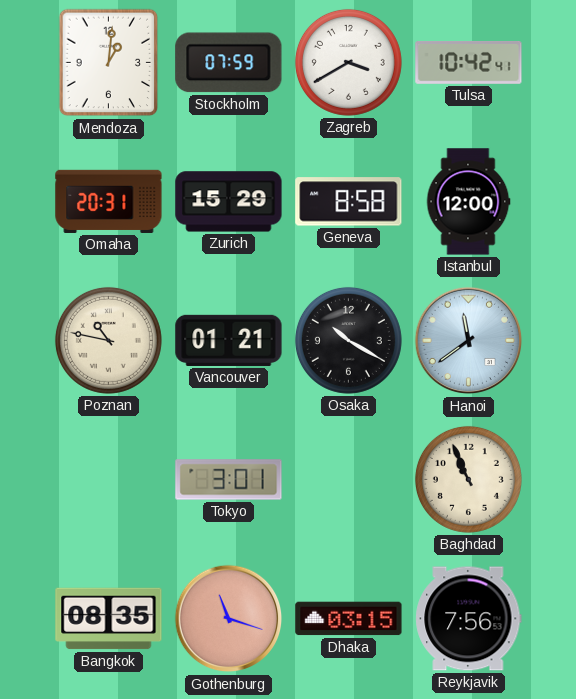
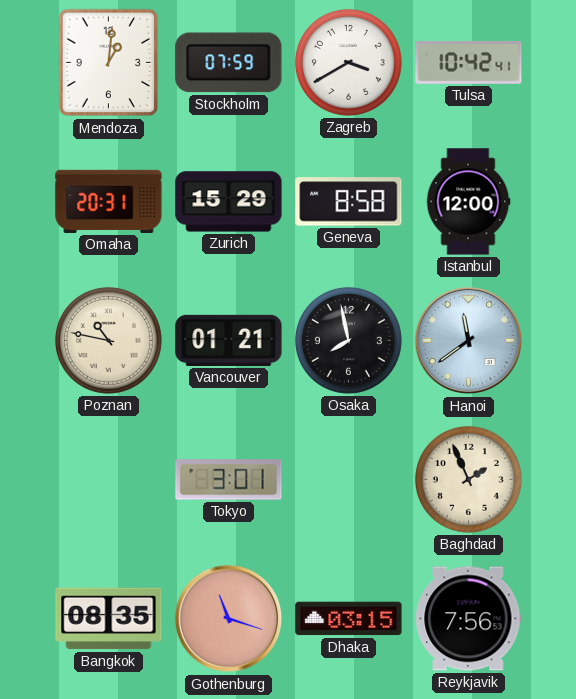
Osaka: 10:20 -> 7:58 (348, 340)
Baghdad: 10:56 -> 1:56 (468, 479)
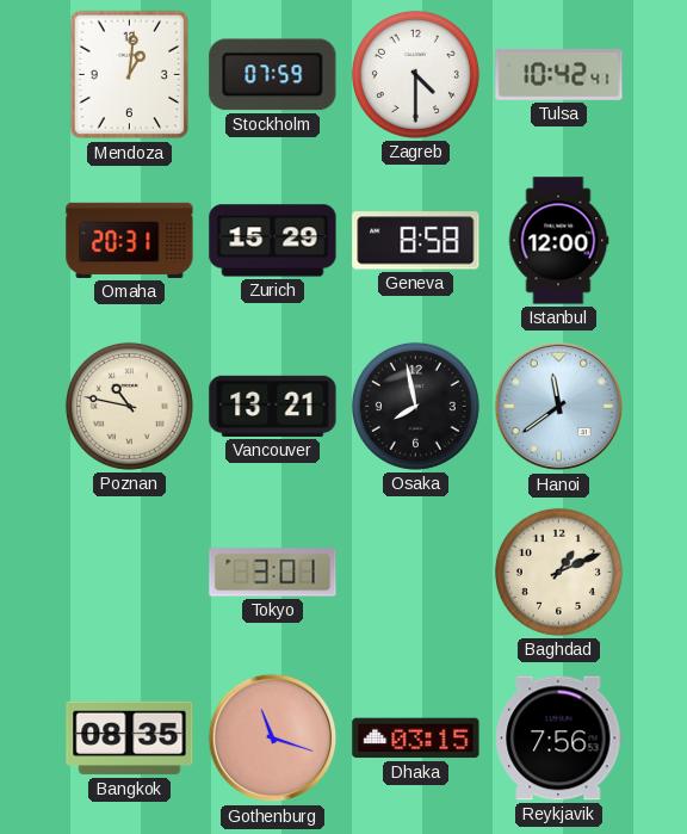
Zagreb: 3:40 -> 4:30 (415, 74)
Vancouver: 01:21 -> 13:21 (273, 406)
Baghdad: 1:56 -> 1:11 (558, 572)
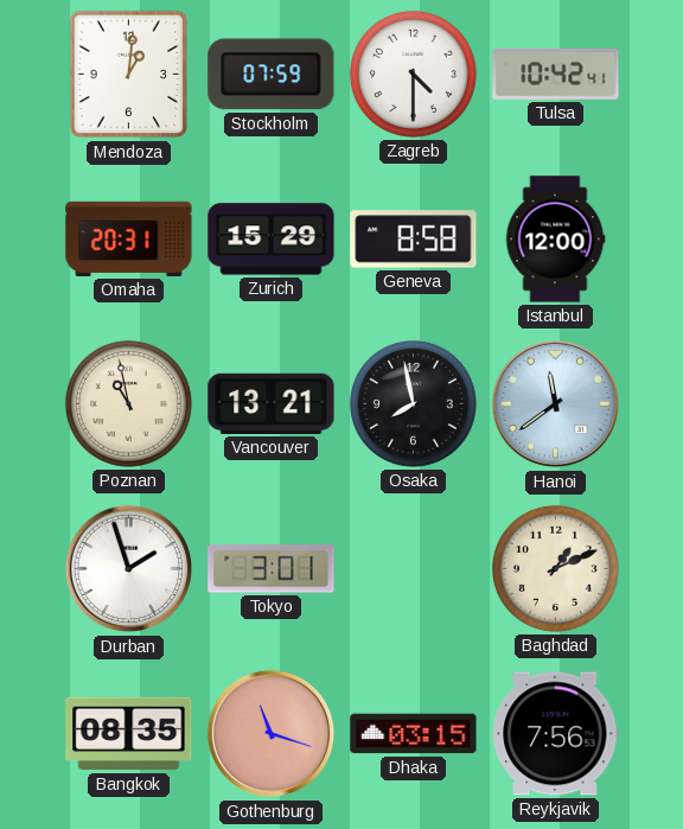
Poznan: 10:47 -> 10:58 (128, 403)
Durban: none -> 1:57 (129, 569)
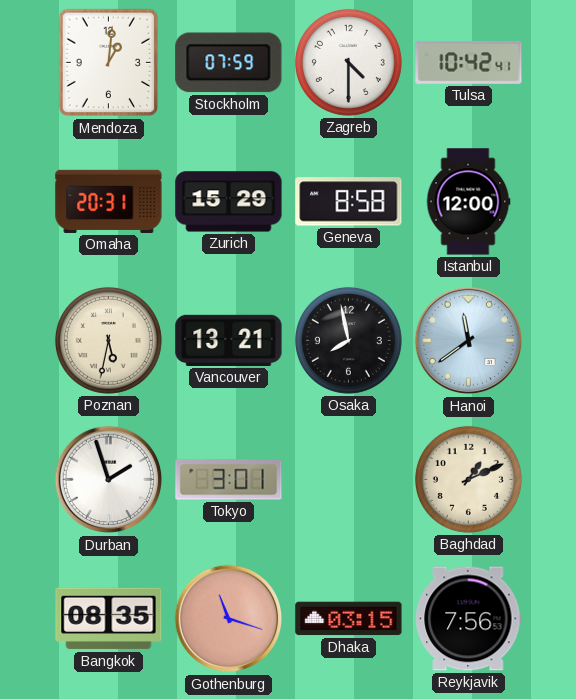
Poznan: 10:58 -> 5:32 (108, 340)
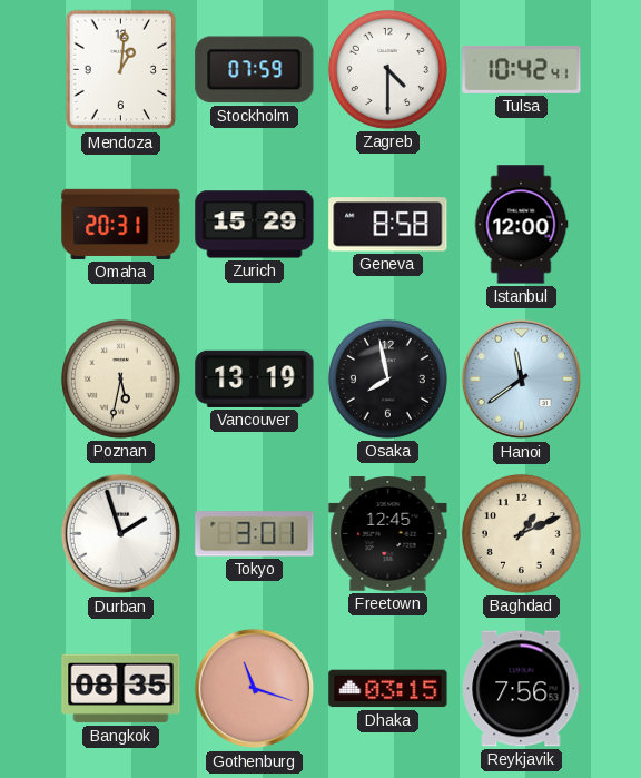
Vancouver: 13:21 -> 13:19 (255, 378)
Freetown: none -> 12:45 (388, 534)
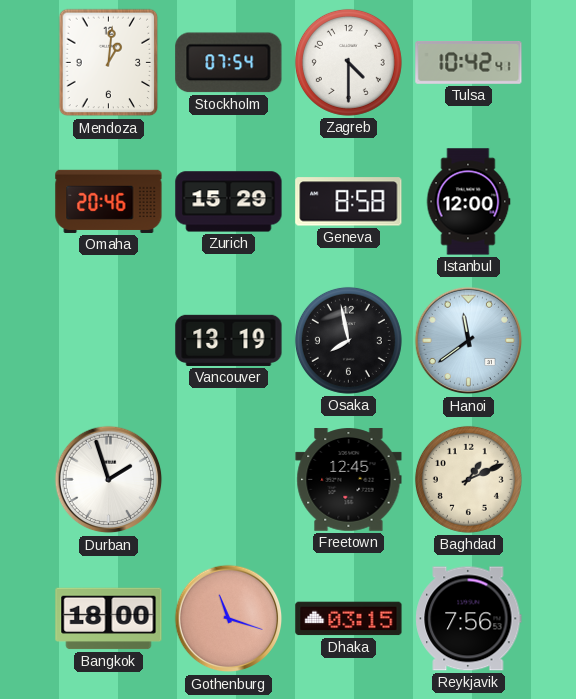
Stockholm: 07:59 -> 07:54 (229, 63)
Omaha: 20:31 -> 20:46 (109, 201)
Poznan: 5:32 -> none (120, 378)
Tokyo: 3:01 -> none (255, 534)
Bangkok: 08:35 -> 18:00 (109, 619)
